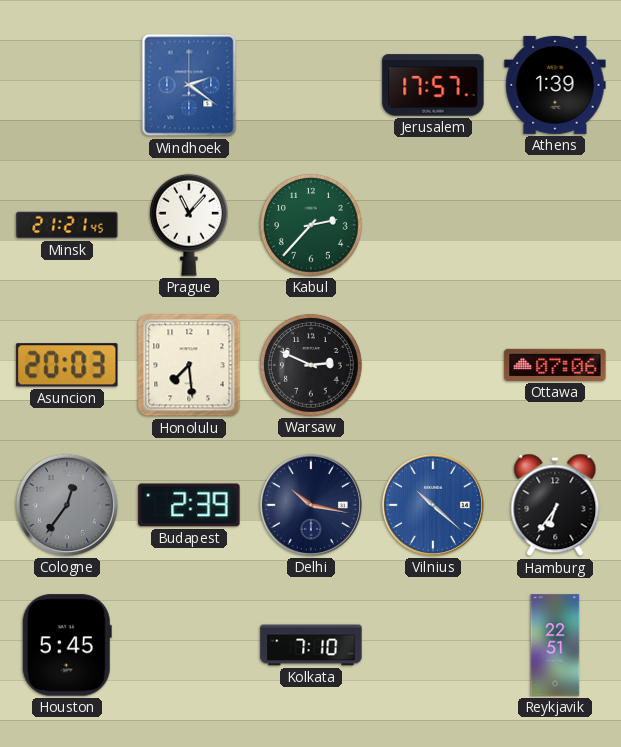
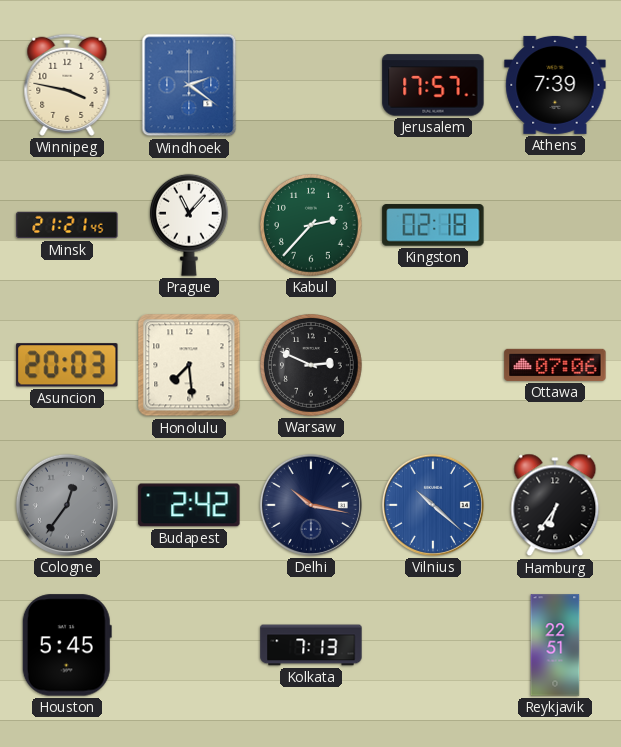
Winnipeg: none -> 3:47 (67, 85)
Athens: 1:39 -> 7:39 (555, 85)
Kingston: none -> 02:18 (433, 225)
Budapest: 2:39 -> 2:42 (189, 505)
Kolkata: 7:10 -> 7:13 (311, 645)
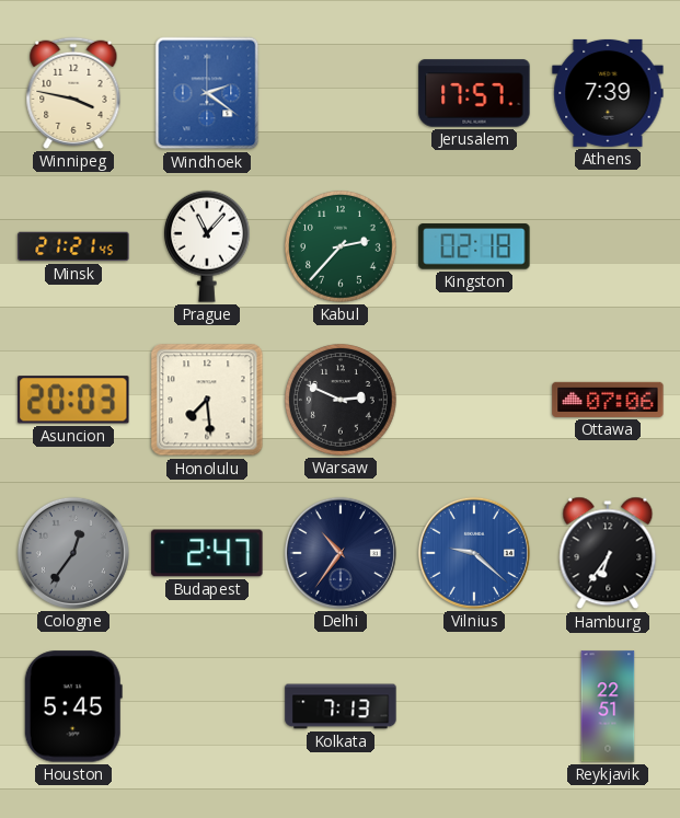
Budapest: 2:42 -> 2:47 (207, 553)
Delhi: 10:17 -> 10:36 (341, 553)
Vilnius: 10:22 -> 9:22 (474, 553)
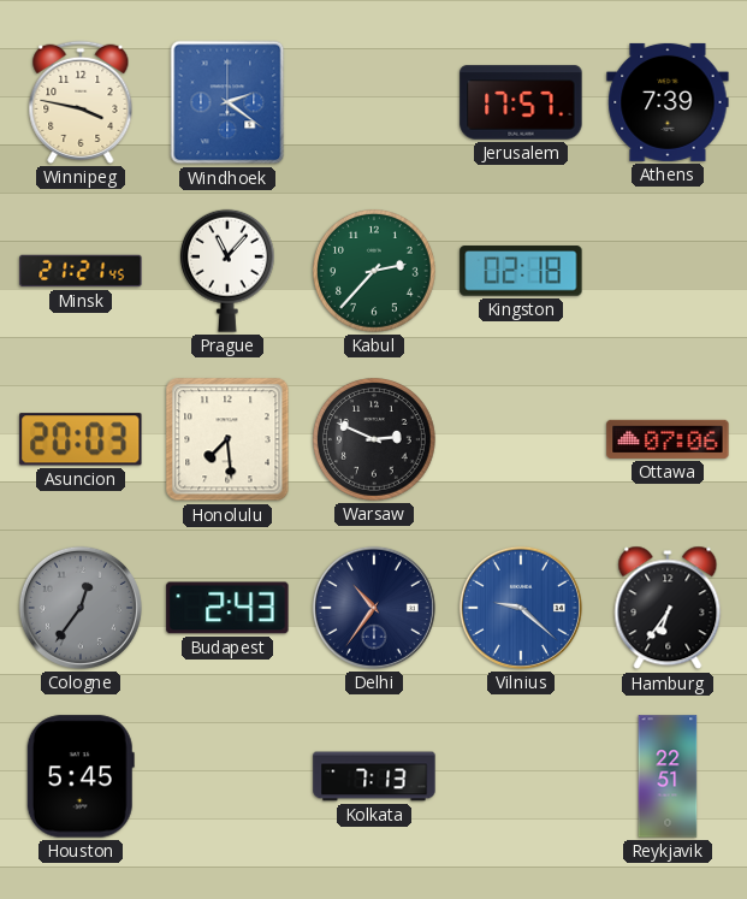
Budapest: 2:47 -> 2:43 (227, 608)
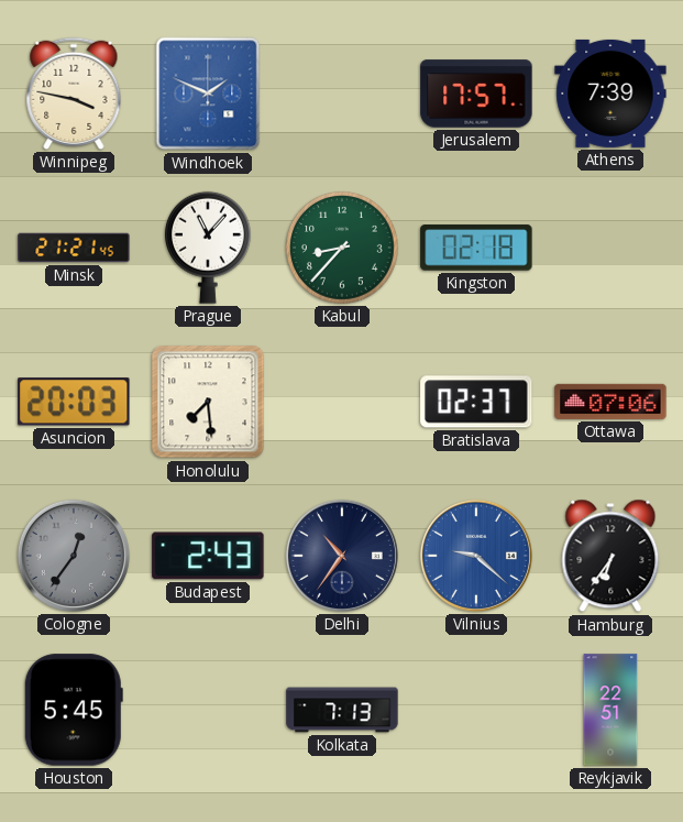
Windhoek: 2:21 -> 1:49 (208, 94)
Kabul: 2:37 -> 8:37 (343, 249)
Warsaw: 2:49 -> none (375, 440)
Bratislava: none -> 02:37 (476, 402)
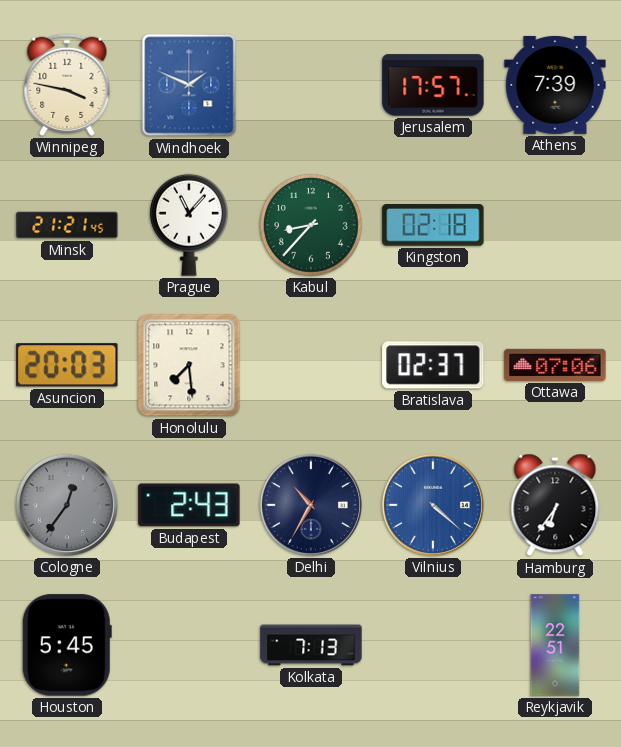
Delhi: 10:36 -> 10:35 (311, 505)
Vilnius: 9:22 -> 4:22 (433, 505)
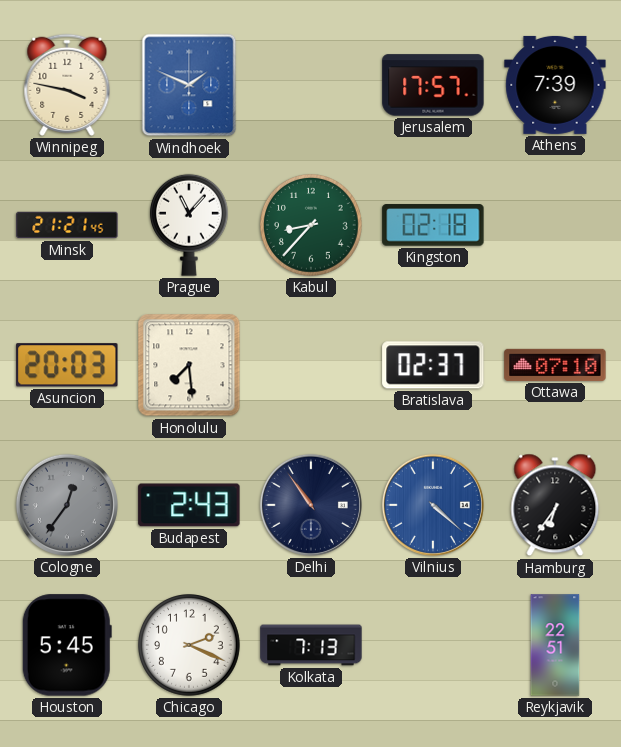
Ottawa: 07:06 -> 07:10 (555, 365)
Delhi: 10:35 -> 10:54 (311, 505)
Chicago: none -> 2:19 (190, 646)
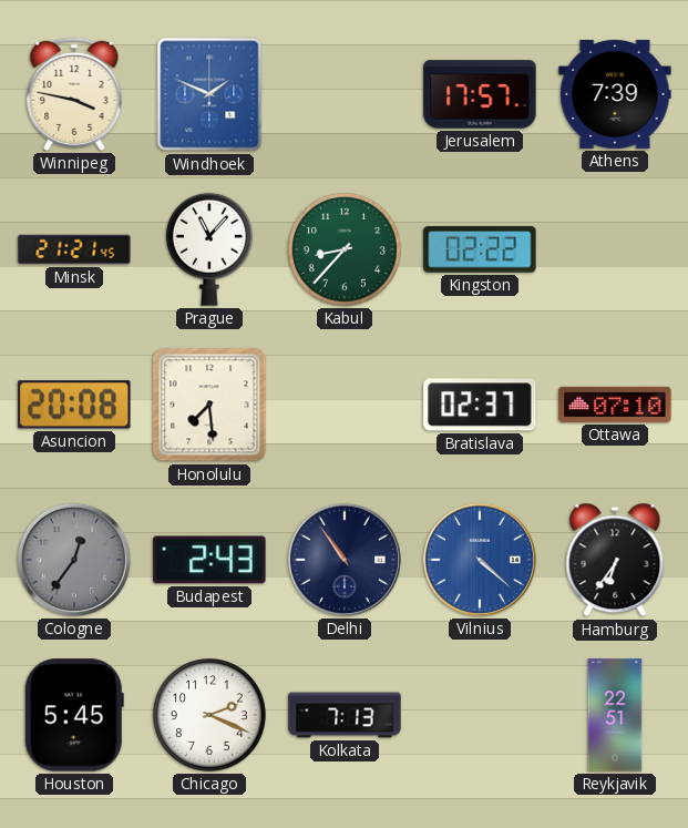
Kingston: 02:18 -> 02:22 (480, 249)
Asuncion: 20:03 -> 20:08 (74, 405)
